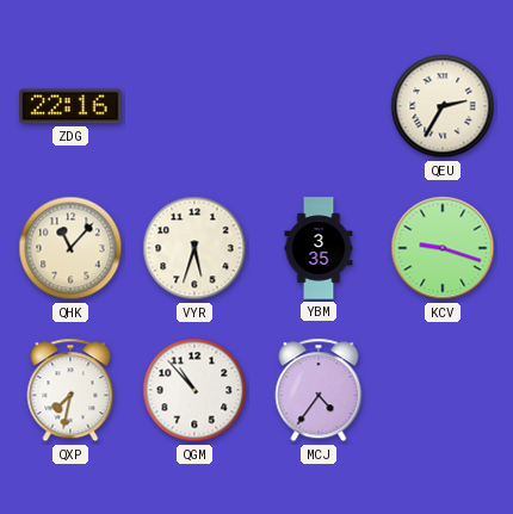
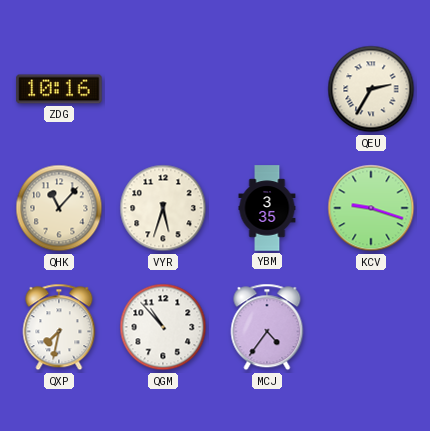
ZDG: 22:16 -> 10:16 (59, 89)
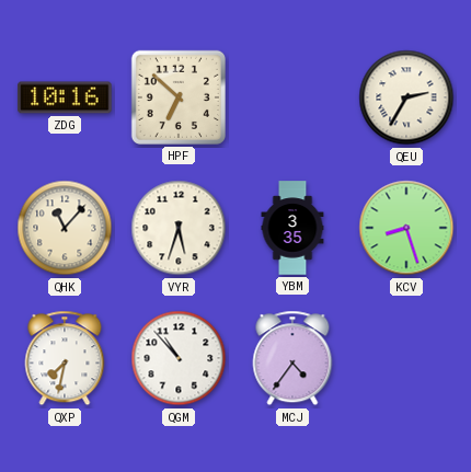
HPF: none -> 6:52 (179, 97)
KCV: 9:18 -> 8:27 (406, 228)
